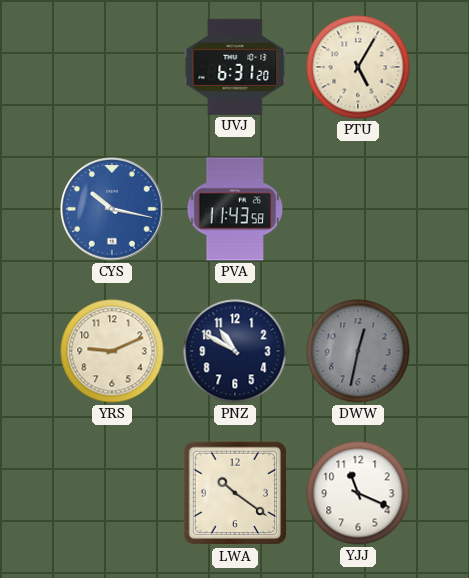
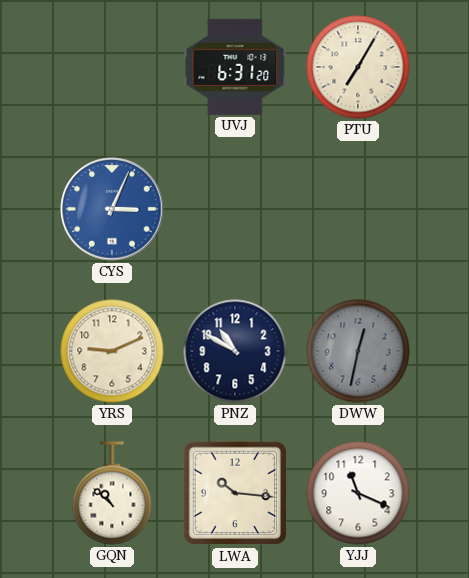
PTU: 5:05 -> 7:05 (358, 67)
CYS: 10:17 -> 3:04 (112, 209)
PVA: 11:43 -> none (235, 209)
GQN: none -> 10:52 (112, 493)
LWA: 10:21 -> 10:16 (235, 493)
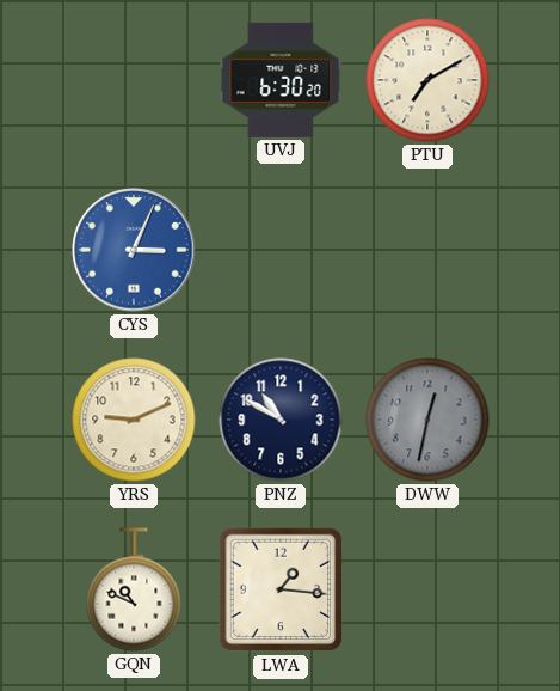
UVJ: 6:31 -> 6:30 (281, 80)
PTU: 7:05 -> 7:10 (427, 80)
GQN: 10:52 -> 10:49 (134, 589)
LWA: 10:16 -> 1:16 (281, 589)
YJJ: 11:19 -> none (358, 493)
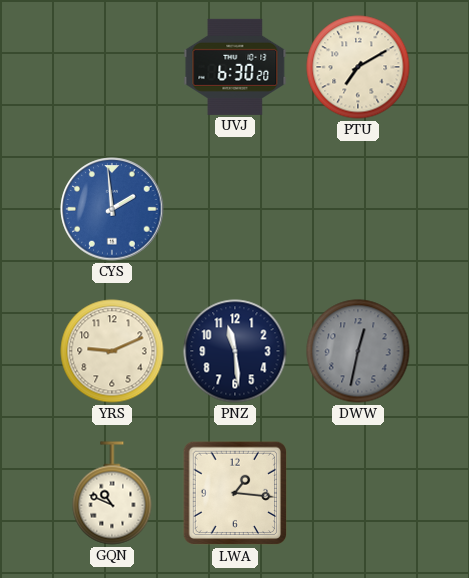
CYS: 3:04 -> 1:59 (112, 209)
PNZ: 10:50 -> 11:29 (235, 351)
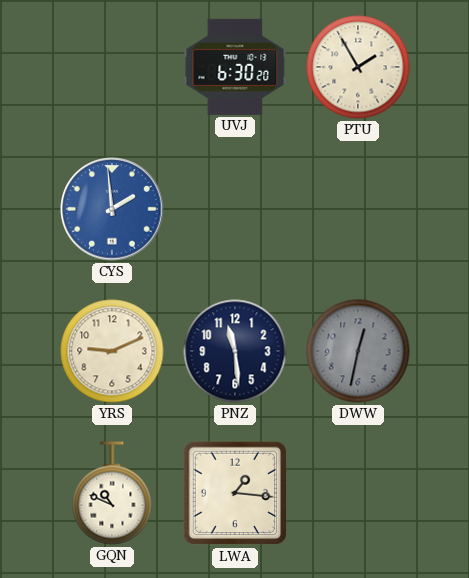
PTU: 7:10 -> 1:55 (358, 67)
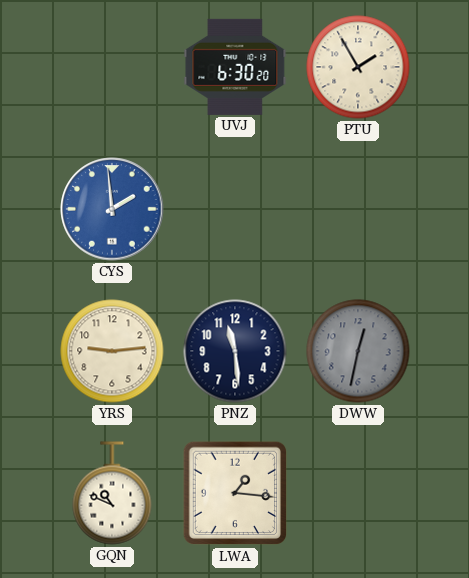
YRS: 9:11 -> 9:14 (112, 351)
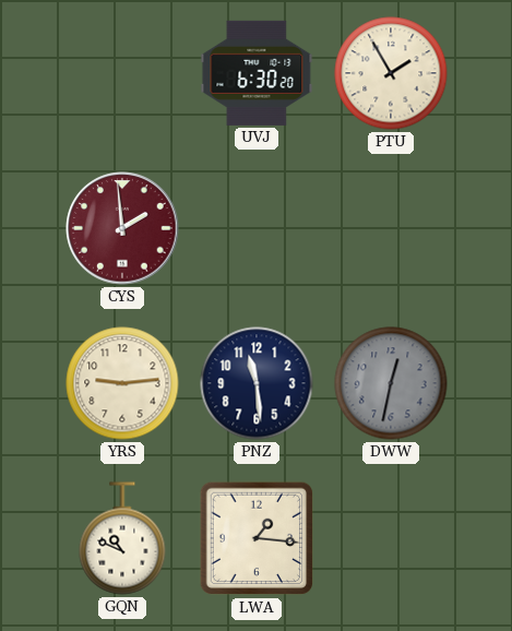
CYS dial: blue -> burgundy (122, 228)
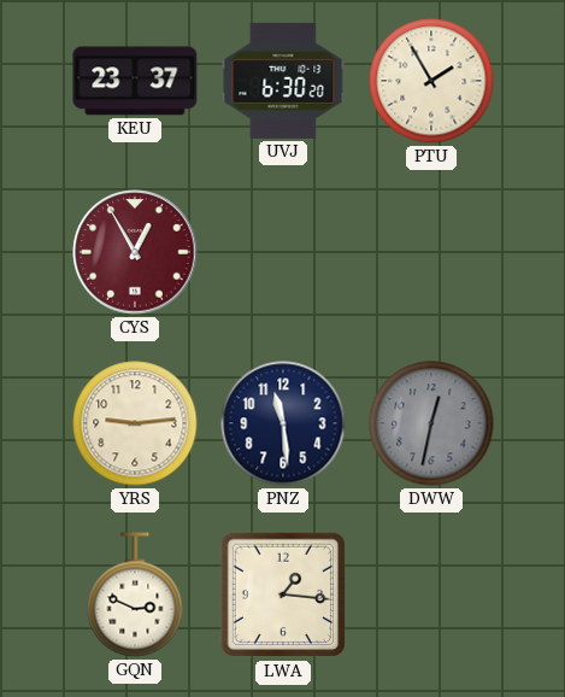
KEU: none -> 23:37 (135, 81)
CYS: 1:59 -> 12:55 (135, 252)
GQN: 10:49 -> 2:49 (135, 594)
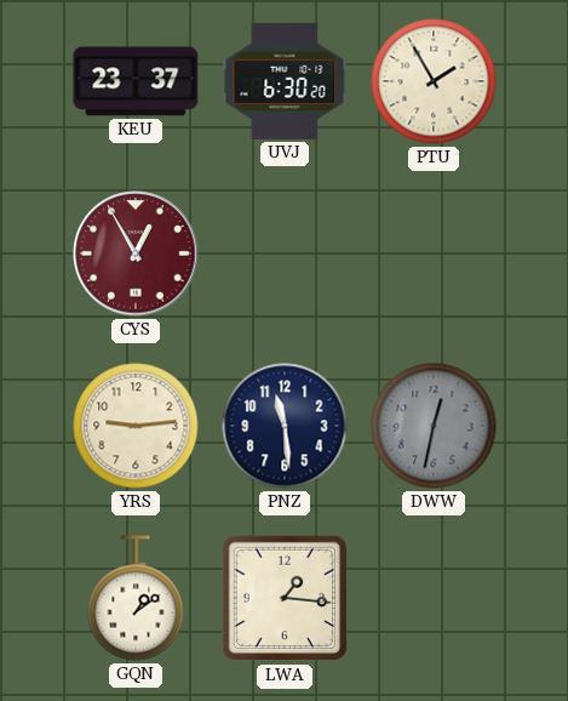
GQN: 2:49 -> 1:09 (136, 598)
